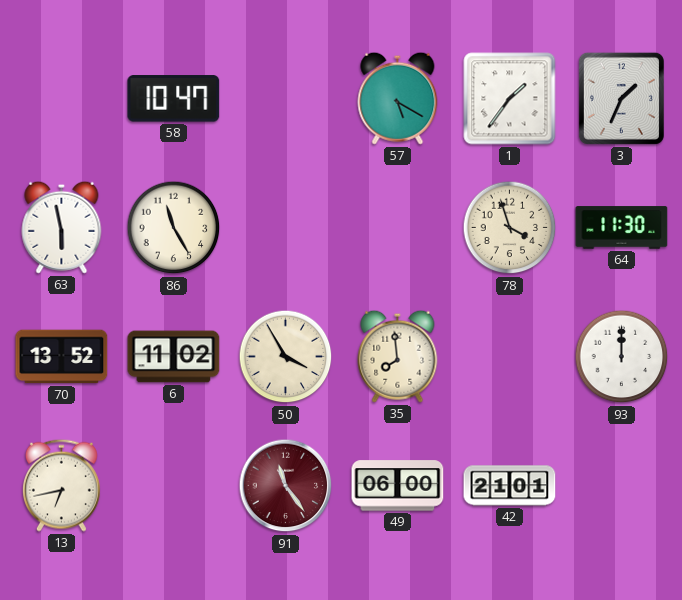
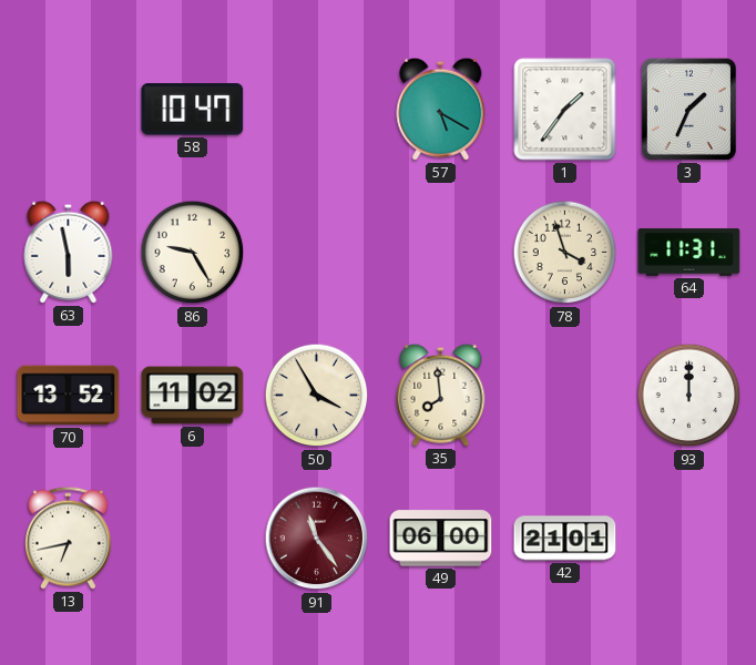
86: 11:25 -> 9:25 (193, 253)
64: 11:30 -> 11:31 (689, 253)
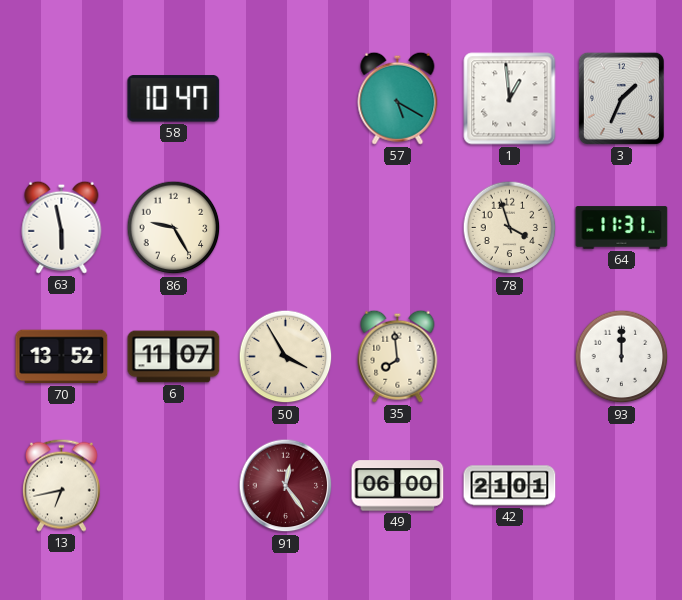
1: 1:36 -> 12:59 (510, 99)
6: 11:02 -> 11:07 (174, 357)
91: 11:24 -> 12:24 (286, 486)
